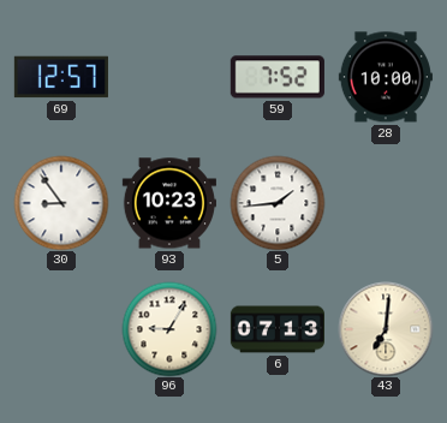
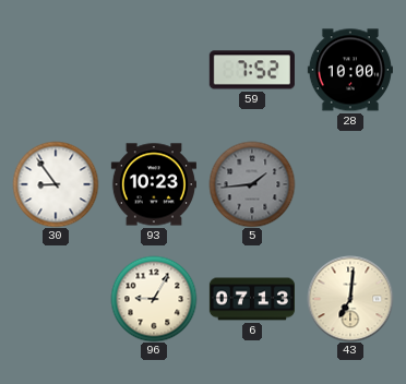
69: 12:57 -> none (61, 77)
5 dial: white -> grey (252, 184)
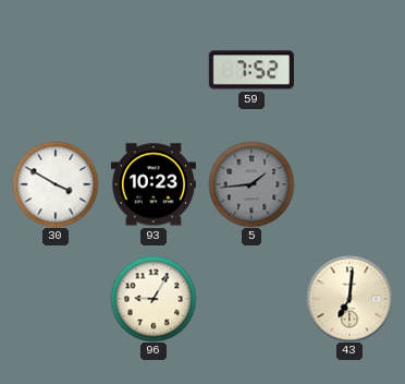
28: 10:00 -> none (350, 70)
30: 8:54 -> 3:50 (56, 184)
6: 07:13 -> none (251, 299)
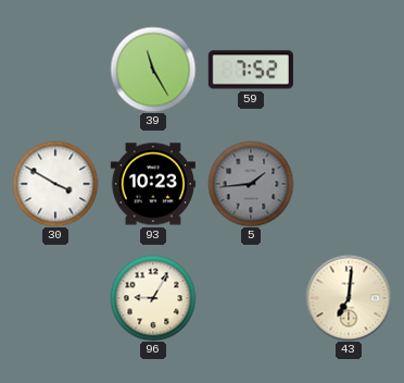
39: none -> 11:25 (153, 70)
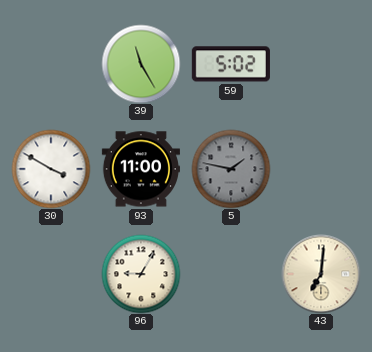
59: 7:52 -> 5:02 (231, 64)
93: 10:23 -> 11:00 (141, 169)
5: 1:44 -> 1:47 (231, 169)
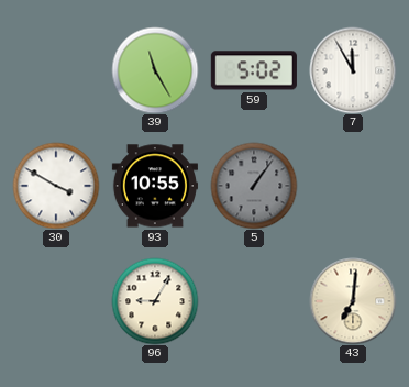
7: none -> 11:55 (353, 70)
93: 11:00 -> 10:55 (155, 186)
5: 1:47 -> 1:06 (254, 186)
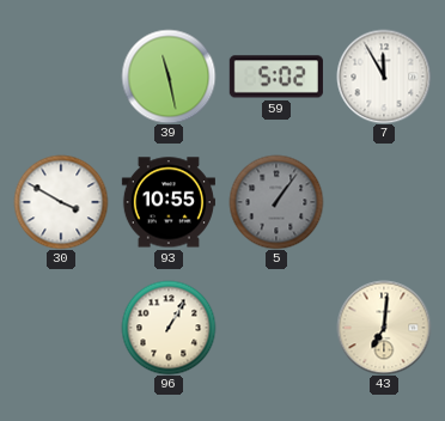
39: 11:25 -> 11:28 (169, 77)
96: 9:05 -> 1:05 (169, 328)
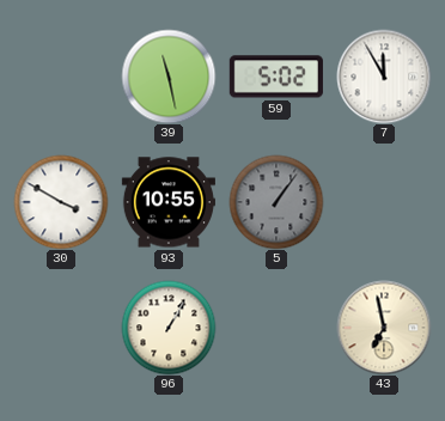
43: 7:01 -> 6:58 (384, 328)
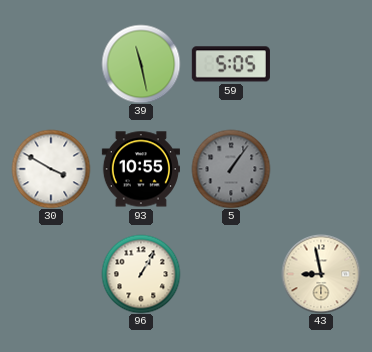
59: 5:02 -> 5:05 (231, 64)
7: 11:55 -> none (384, 77)
43: 6:58 -> 8:58 (321, 274)
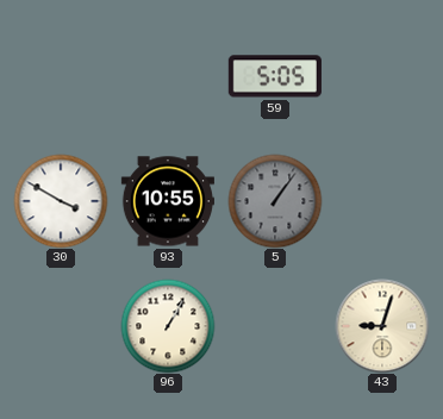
39: 11:28 -> none (141, 64)
43: 8:58 -> 9:03 (382, 326)
